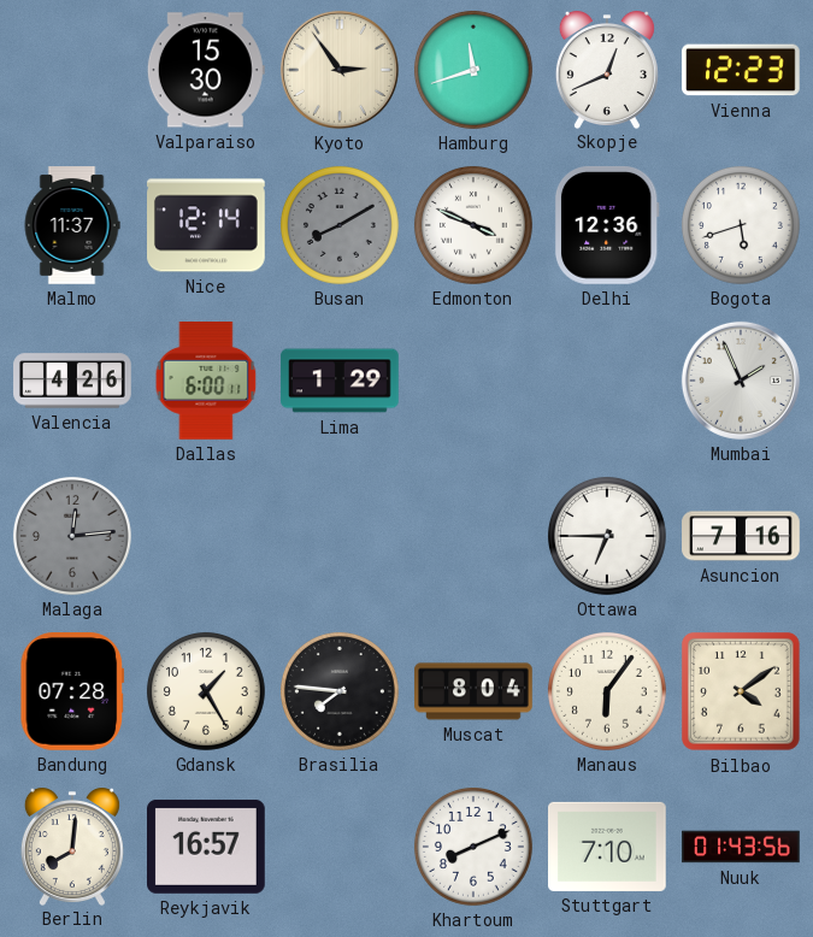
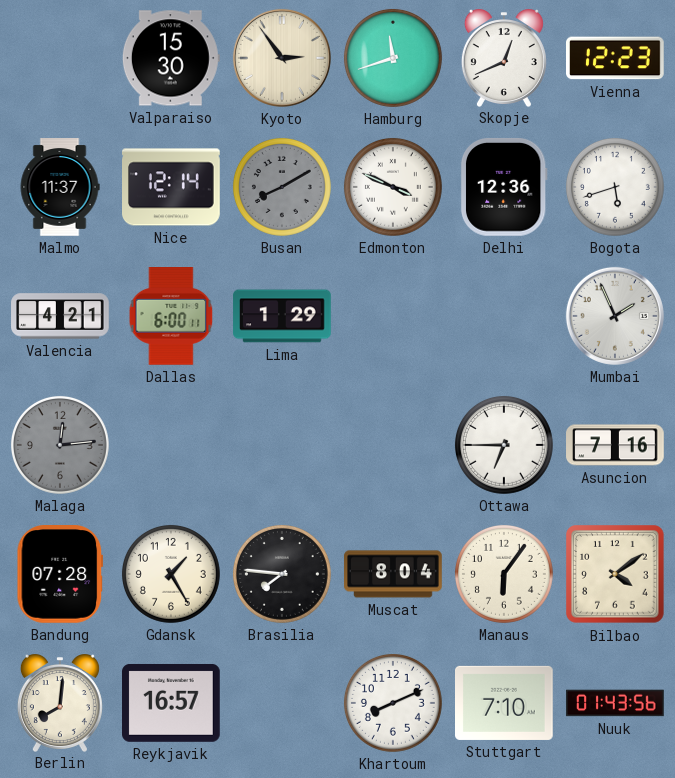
Valencia: 4:26 -> 4:21 (60, 316)
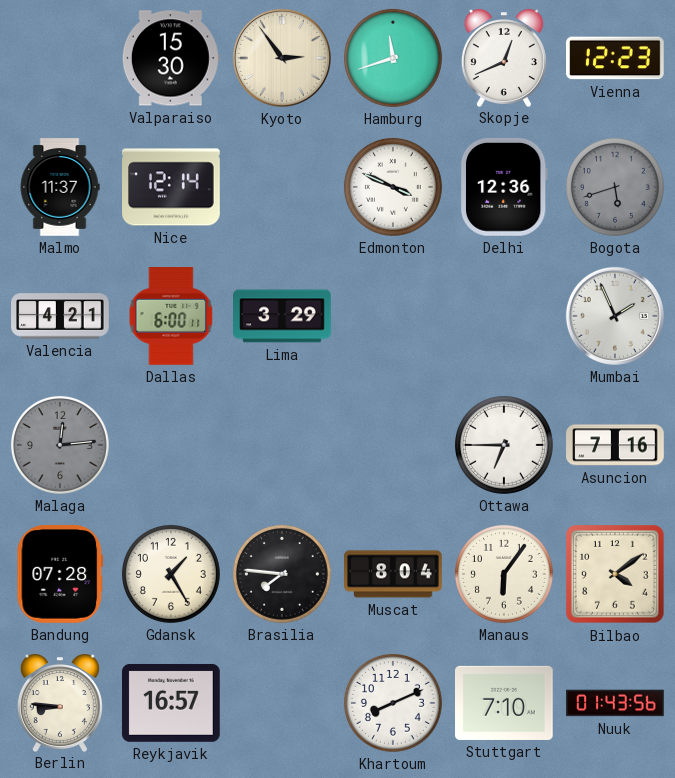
Busan: 8:10 -> none (282, 187)
Bogota dial: white -> grey (615, 187)
Lima: 1:29 -> 3:29 (282, 316)
Berlin: 8:01 -> 8:46 (60, 703)
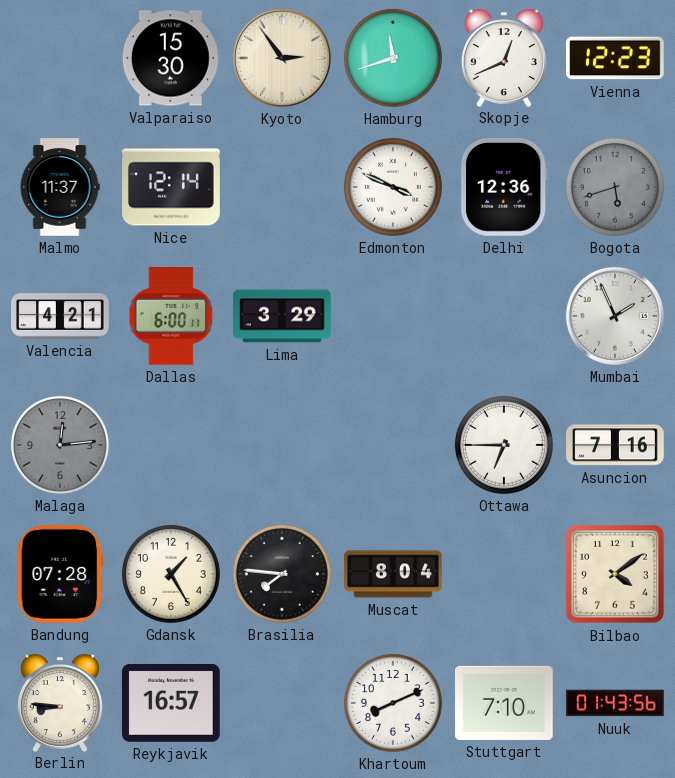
Manaus: 6:06 -> none (504, 574)
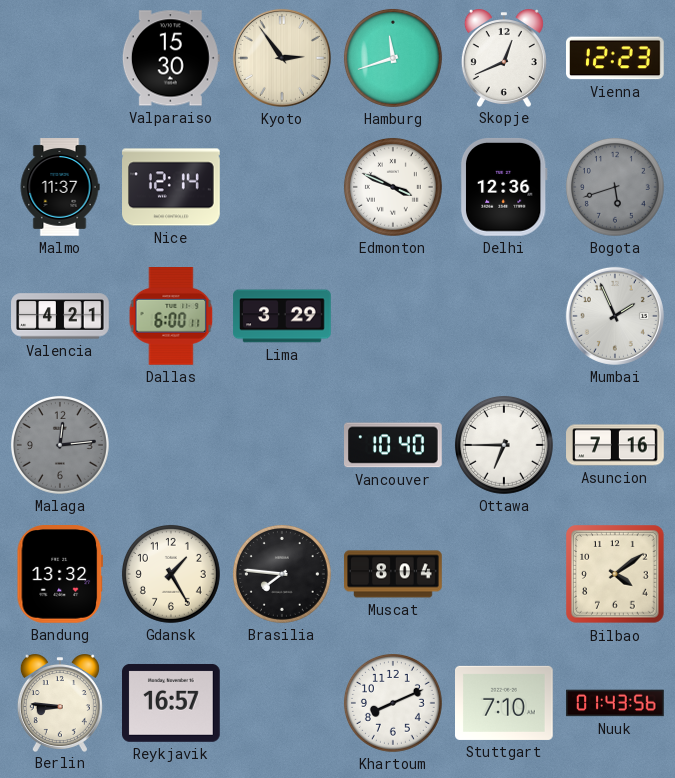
Vancouver: none -> 10:40 (394, 445)
Bandung: 07:28 -> 13:32 (60, 575)
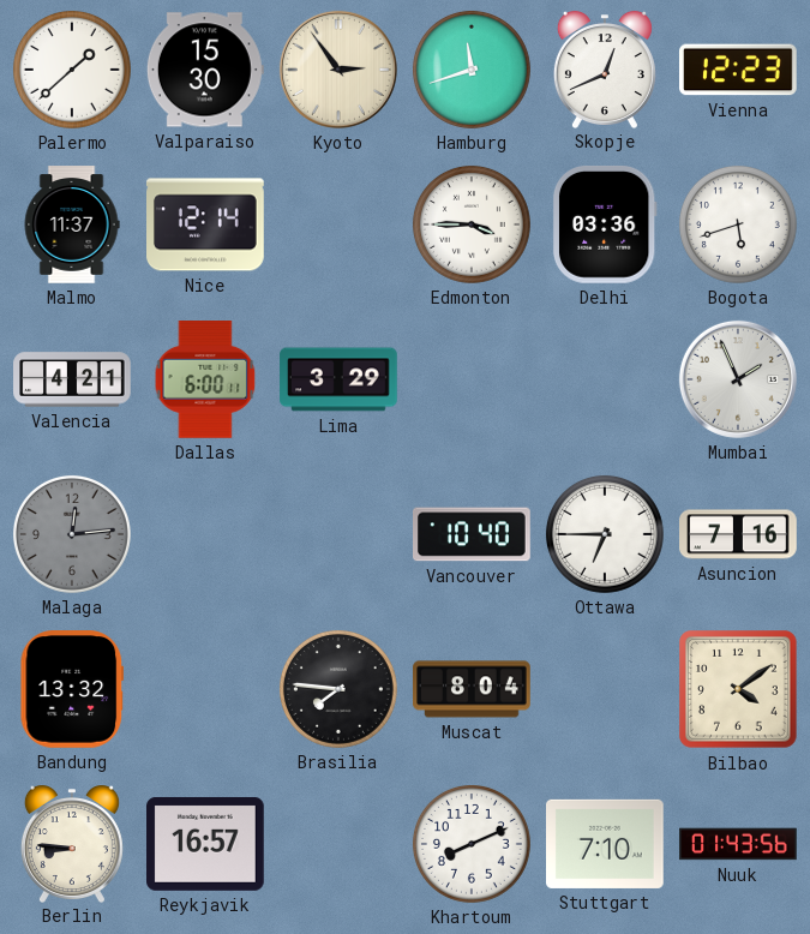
Palermo: none -> 1:38 (72, 70)
Edmonton: 3:49 -> 3:45 (472, 224)
Delhi: 12:36 -> 03:36 (605, 224)
Bogota dial: grey -> white (738, 224)
Gdansk: 1:25 -> none (171, 574)
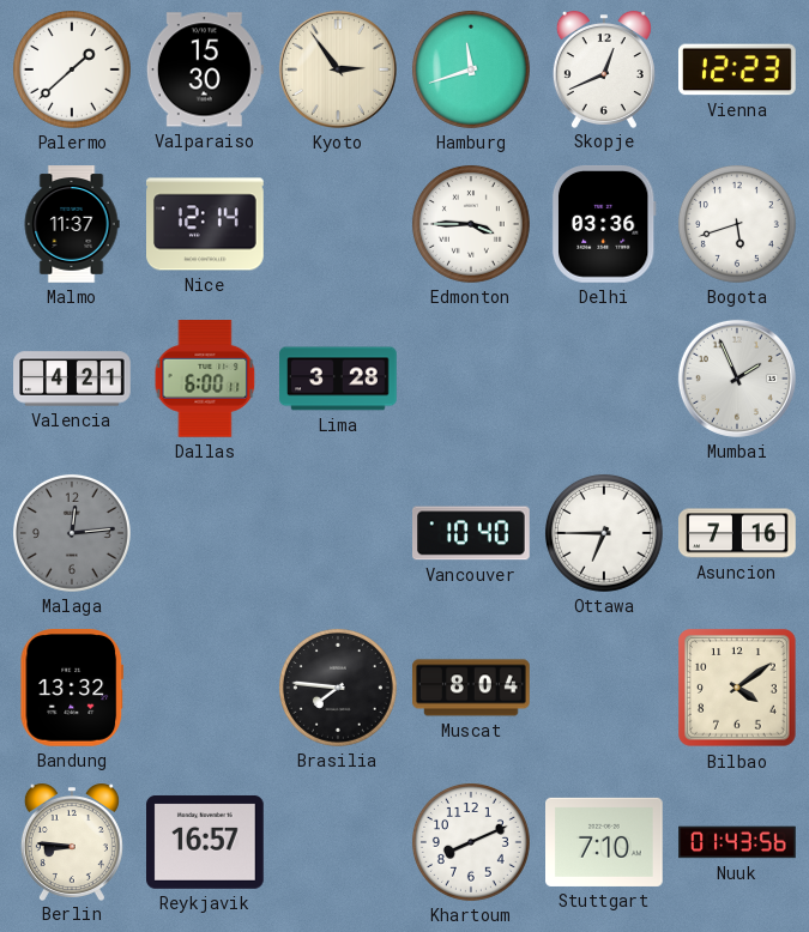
Lima: 3:29 -> 3:28 (338, 379)
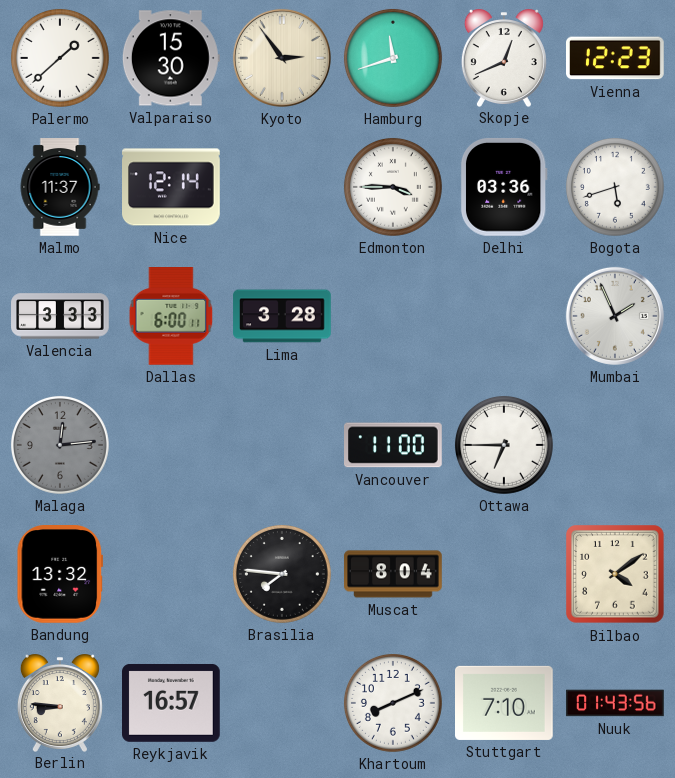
Valencia: 4:21 -> 3:33 (60, 316)
Vancouver: 10:40 -> 11:00 (394, 445)
Asuncion: 7:16 -> none (737, 533)
